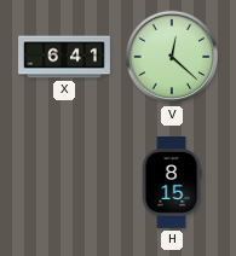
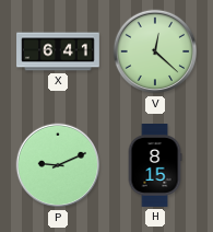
P: none -> 9:11 (58, 165)
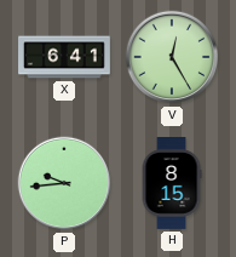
V: 12:22 -> 12:25 (172, 57)
P: 9:11 -> 9:44 (64, 183)
